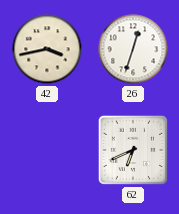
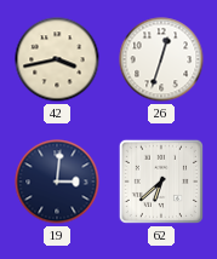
19: none -> 3:01 (57, 182)
62: 6:41 -> 6:38 (161, 182)
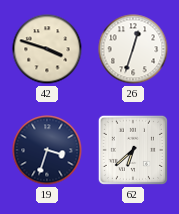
42: 3:43 -> 3:48 (47, 49)
19: 3:01 -> 3:33 (47, 150)
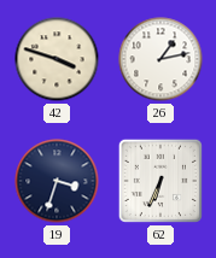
26: 12:33 -> 1:13 (160, 59)
62: 6:38 -> 6:34 (160, 181)
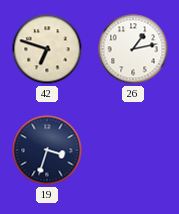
42: 3:48 -> 6:48 (47, 49)
62: 6:34 -> none (160, 181)
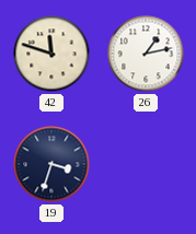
42: 6:48 -> 11:48 (51, 54)
